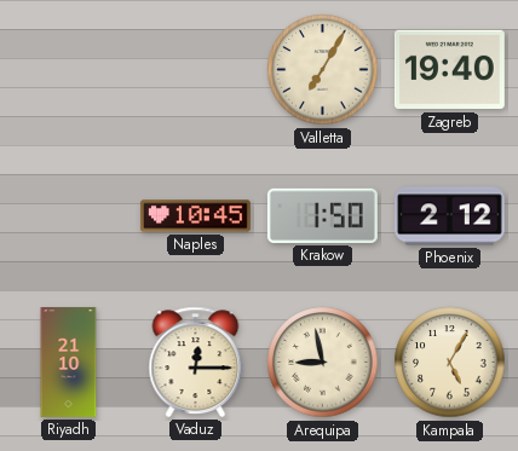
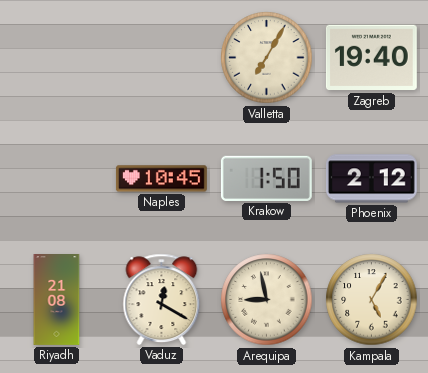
Riyadh: 21:10 -> 21:08 (57, 300)
Vaduz: 12:15 -> 12:20 (162, 299)
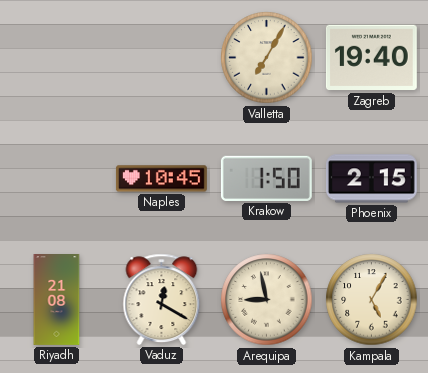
Phoenix: 2:12 -> 2:15 (371, 179)
